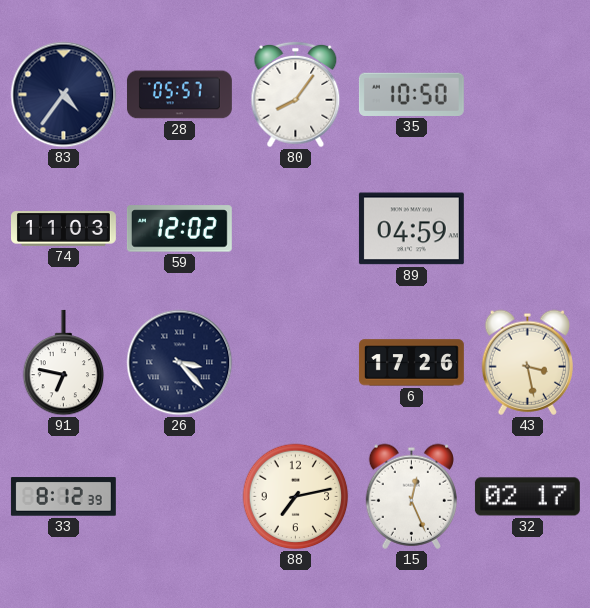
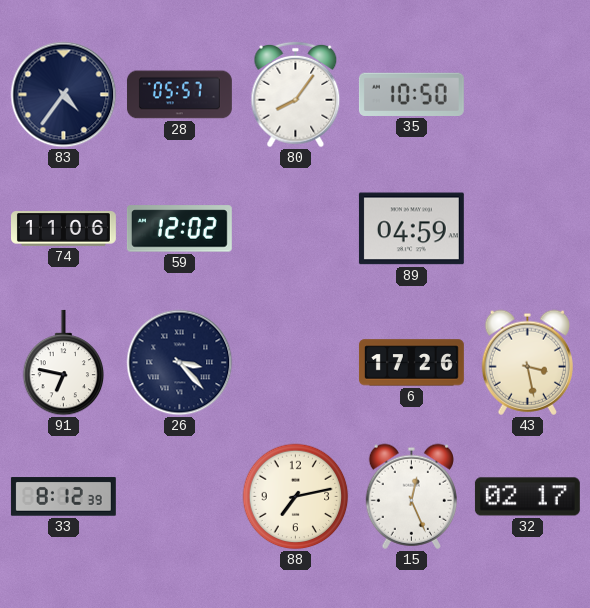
74: 11:03 -> 11:06 (64, 229)
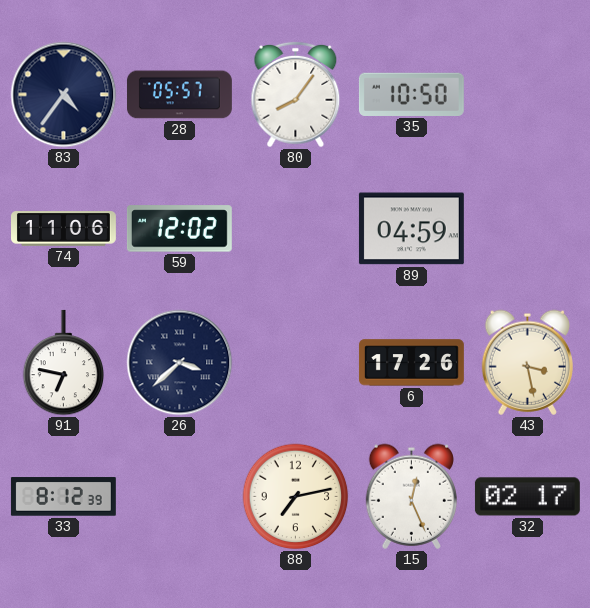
26: 3:23 -> 3:38 (180, 363)
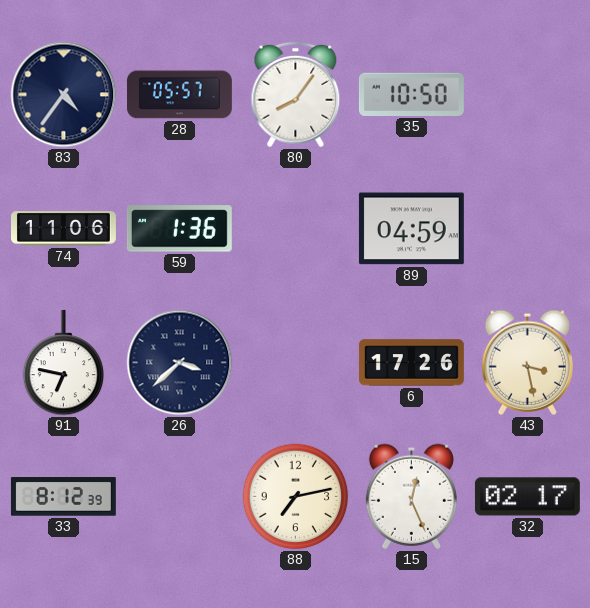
59: 12:02 -> 1:36 (179, 229)
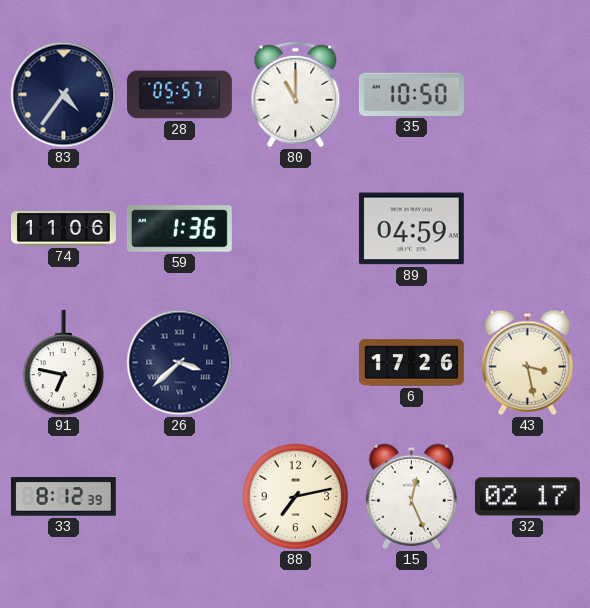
80: 8:06 -> 11:00 (296, 95)
